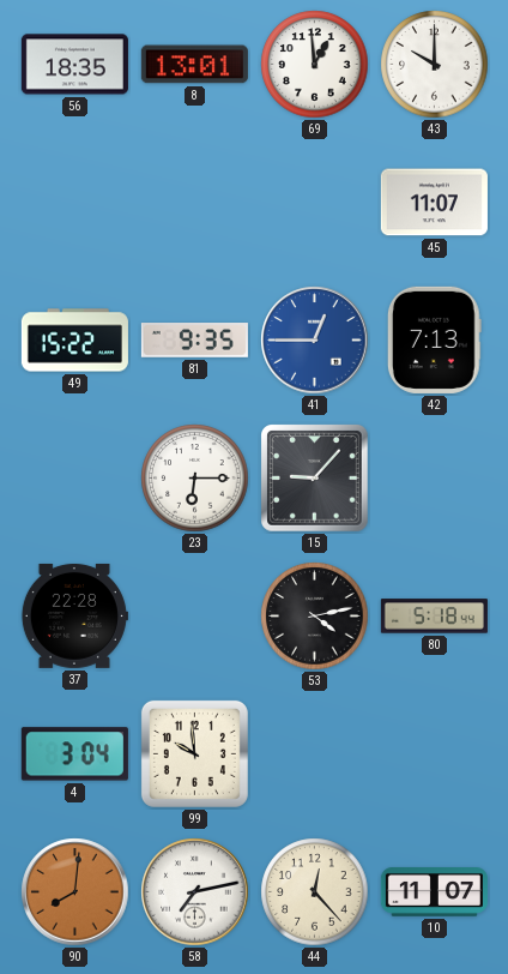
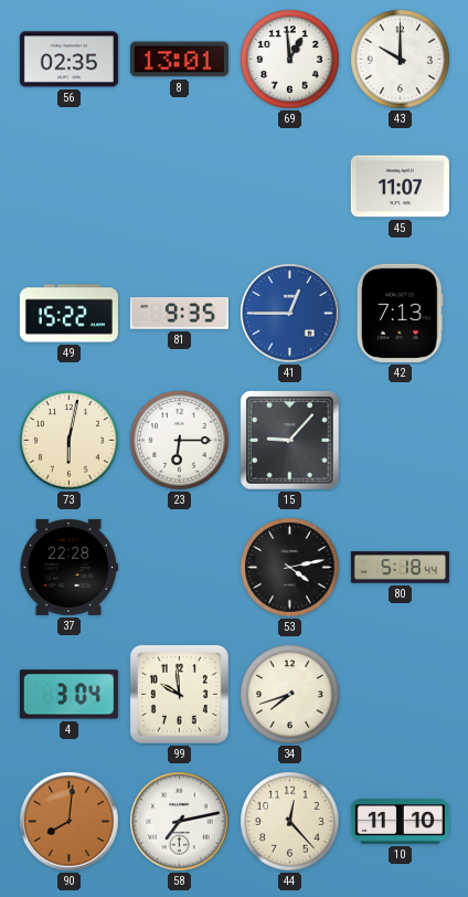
56: 18:35 -> 02:35 (68, 60)
73: none -> 6:02 (70, 441)
34: none -> 7:42 (290, 695)
10: 11:07 -> 11:10 (400, 822)
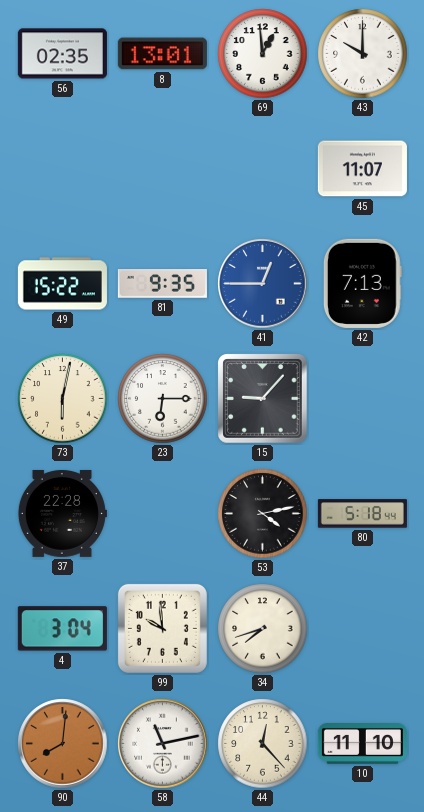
58: 7:13 -> 11:13 (163, 744)
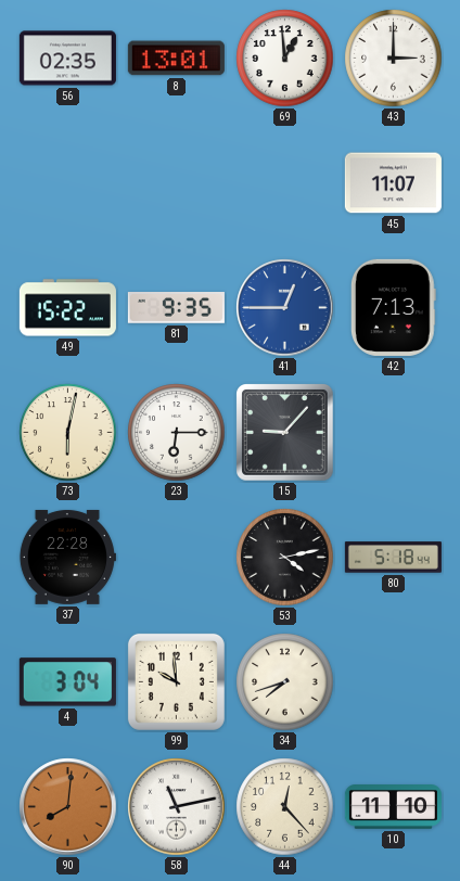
43: 10:00 -> 3:00 (394, 59)
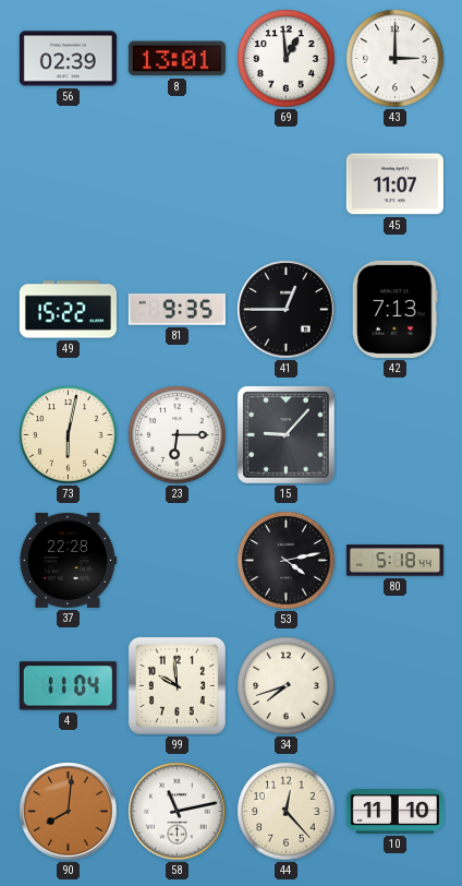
56: 02:35 -> 02:39 (68, 59)
41 dial: blue -> black (287, 310)
4: 3:04 -> 11:04 (68, 686)
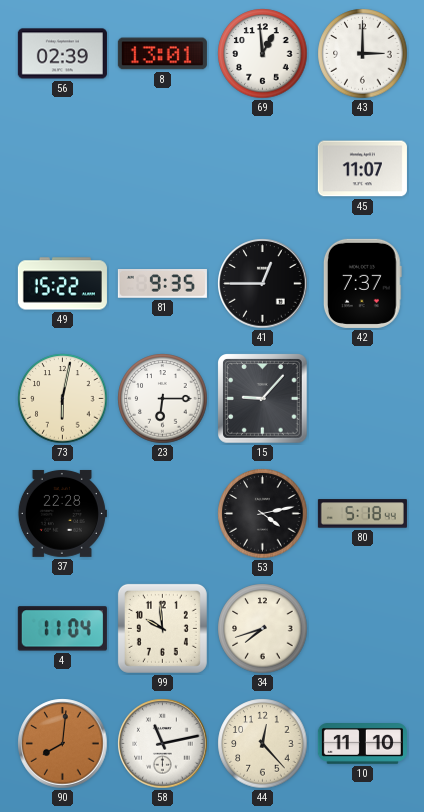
42: 7:13 -> 7:37 (362, 283)
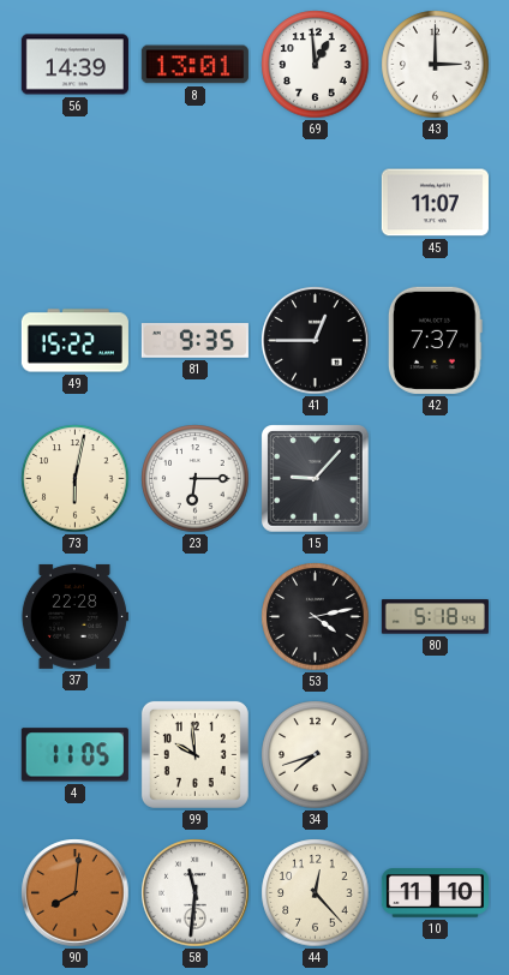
56: 02:39 -> 14:39 (74, 65)
4: 11:04 -> 11:05 (74, 755)
58: 11:13 -> 11:31 (196, 893)
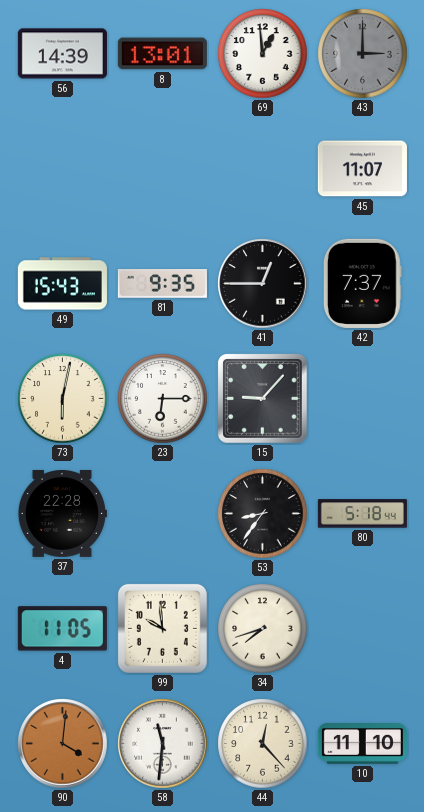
43 dial: white -> grey (363, 54)
49: 15:22 -> 15:43 (62, 284)
53: 4:13 -> 8:36 (263, 514)
90: 8:01 -> 4:01 (63, 744)
